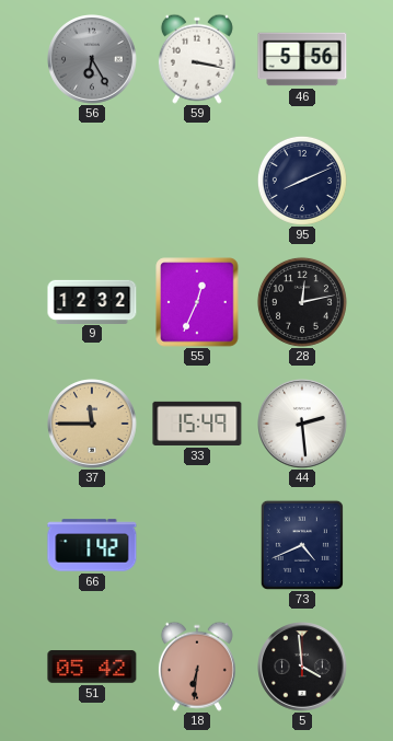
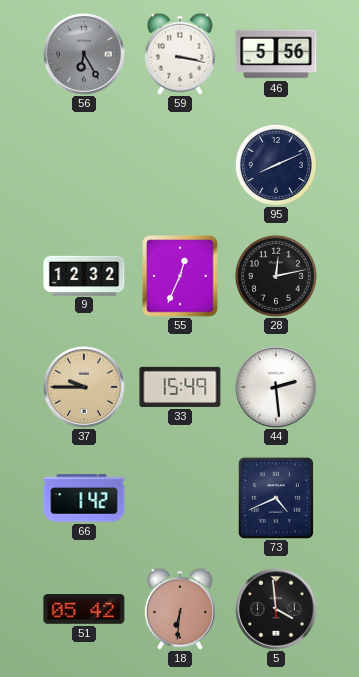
37: 11:45 -> 9:45 (85, 388)
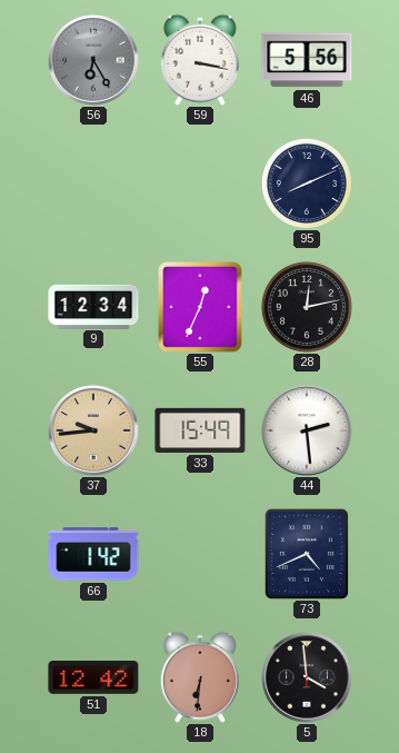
9: 12:32 -> 12:34 (93, 306)
37: 9:45 -> 9:44 (94, 432)
51: 05:42 -> 12:42 (93, 678)
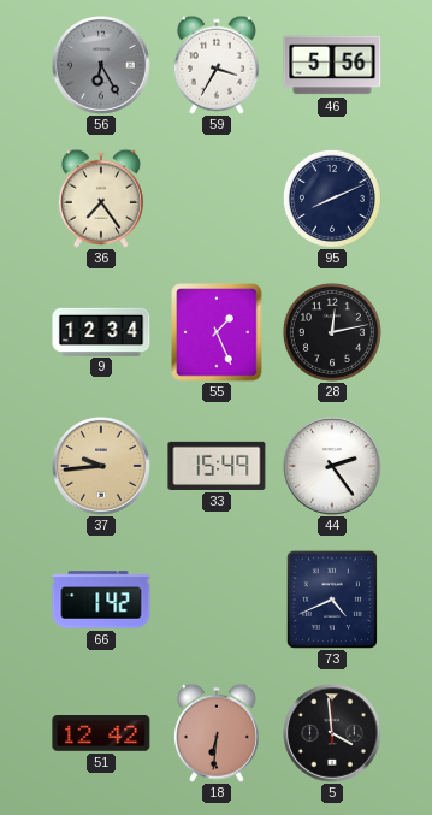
59: 3:17 -> 3:35 (217, 65)
36: none -> 7:24 (101, 199)
55: 12:34 -> 1:26 (217, 332)
44: 2:29 -> 2:24 (333, 467)
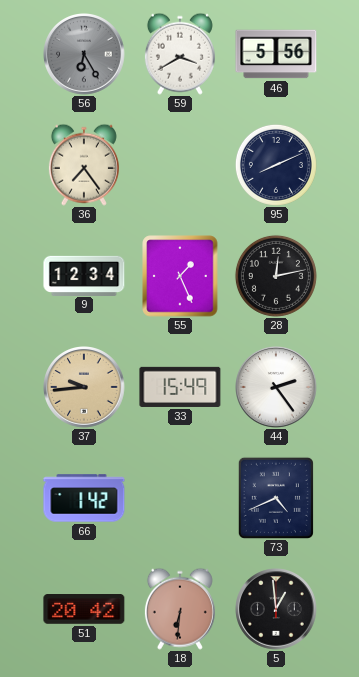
59: 3:35 -> 3:40 (180, 54)
51: 12:42 -> 20:42 (84, 610)
5: 3:59 -> 12:59 (277, 610)
